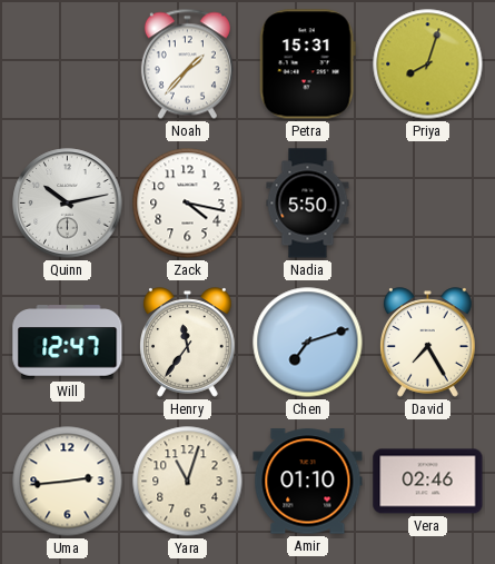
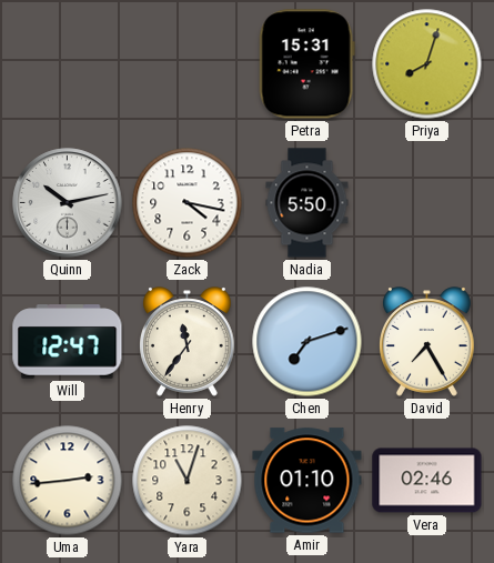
Noah: 1:37 -> none (187, 65)
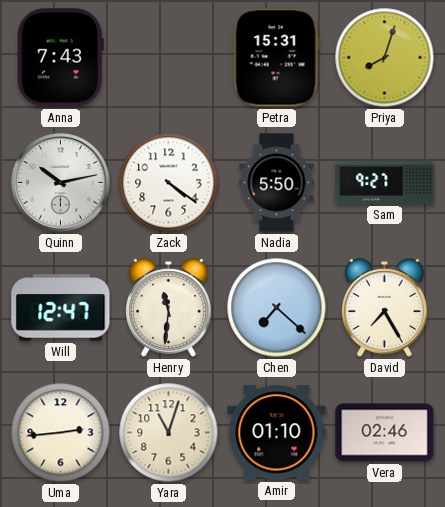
Anna: none -> 7:43 (60, 58)
Zack: 4:17 -> 4:21 (169, 183)
Sam: none -> 9:27 (385, 183)
Henry: 11:36 -> 11:31 (169, 308)
Chen: 7:12 -> 7:22 (277, 308)
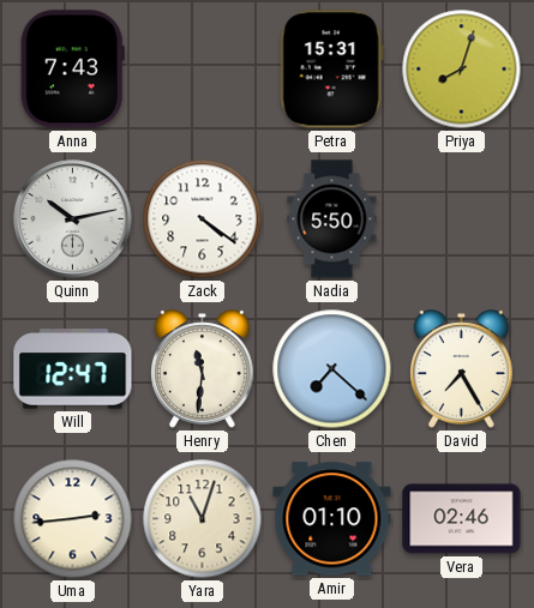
Sam: 9:27 -> none (385, 183)
